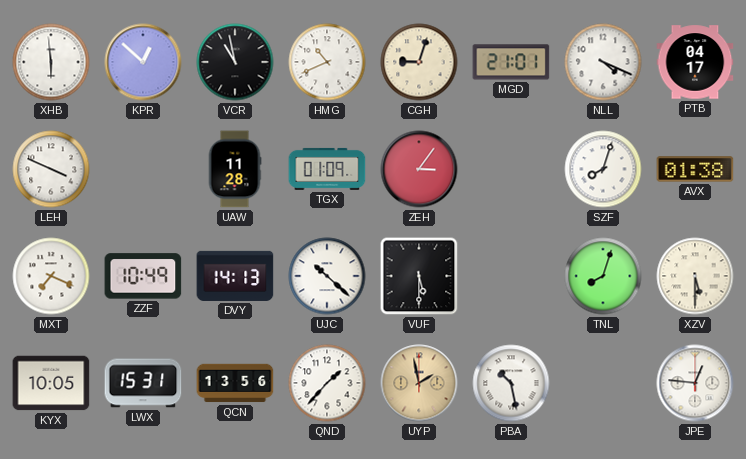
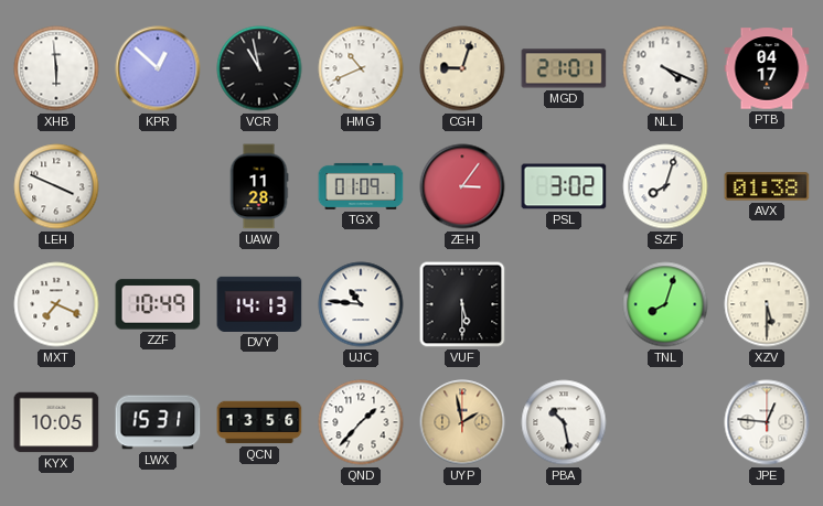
PSL: none -> 3:02 (564, 186)
UJC: 10:22 -> 10:46 (361, 304)
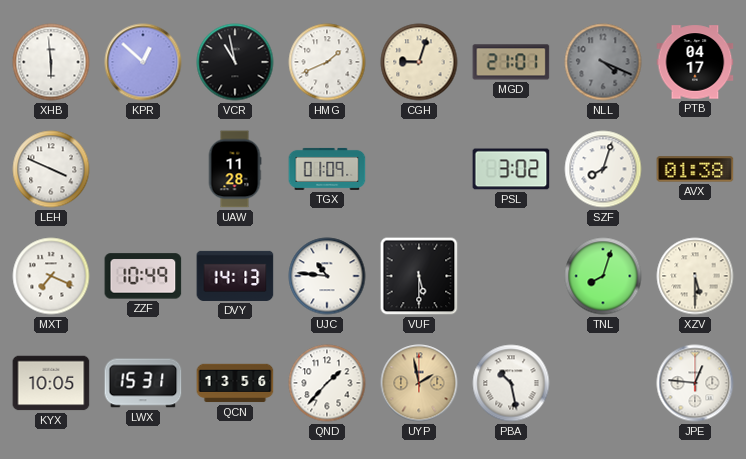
HMG: 10:41 -> 1:41 (327, 62)
NLL dial: white -> grey (603, 62)
ZEH: 3:06 -> none (462, 186)
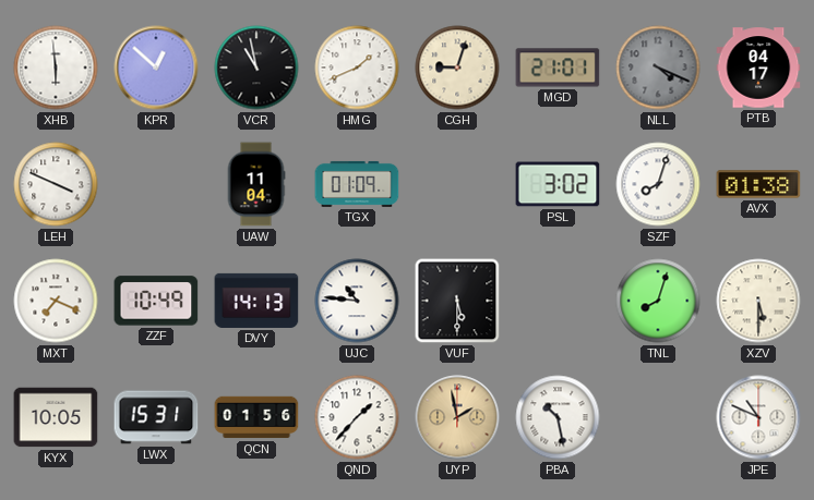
UAW: 11:28 -> 11:04 (256, 184)
QCN: 13:56 -> 01:56 (256, 417)
JPE: 12:46 -> 10:49 (758, 417)
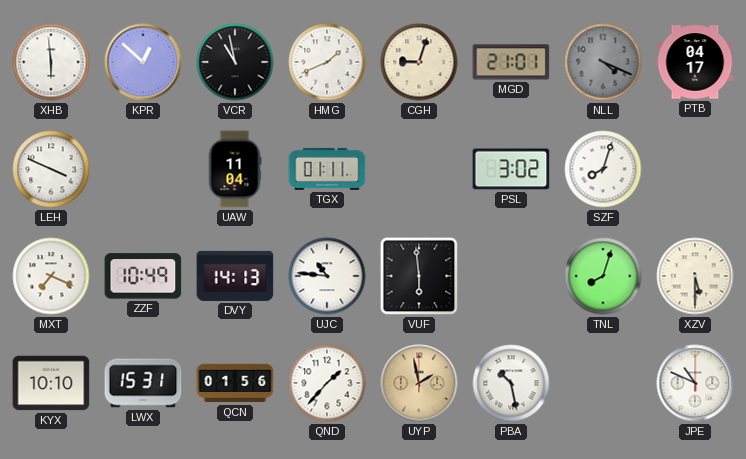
TGX: 01:09 -> 01:11 (327, 169)
AVX: 01:38 -> none (758, 184)
VUF: 5:30 -> 5:59 (419, 276)
KYX: 10:05 -> 10:10 (51, 383)
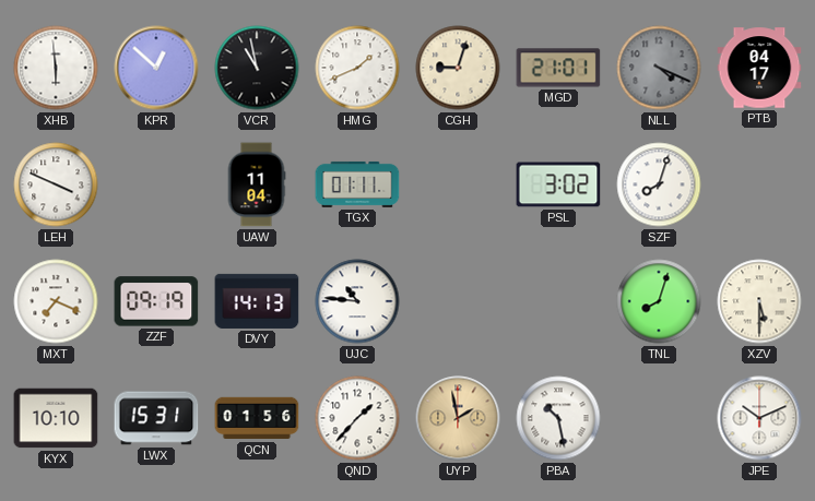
ZZF: 10:49 -> 09:19 (156, 301)
VUF: 5:59 -> none (419, 276)
JPE: 10:49 -> 10:11 (759, 418)
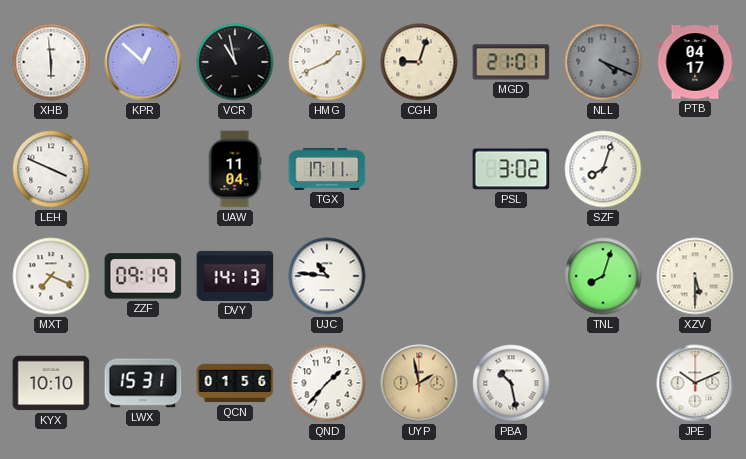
TGX: 01:11 -> 17:11 (327, 169)
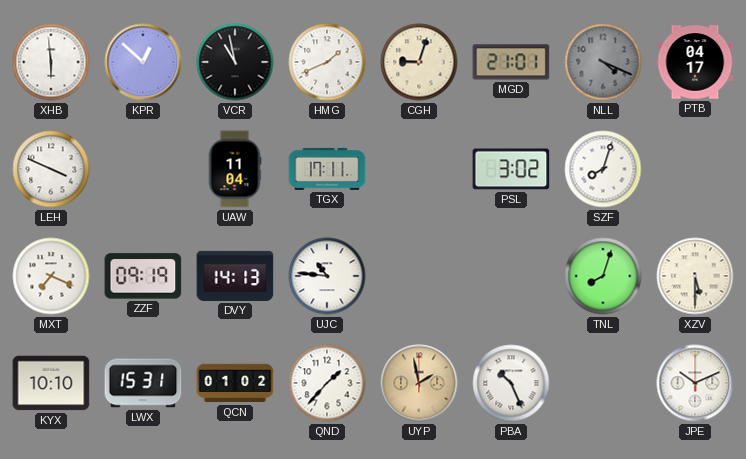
QCN: 01:56 -> 01:02 (235, 383)
PBA: 10:28 -> 10:26 (511, 383)
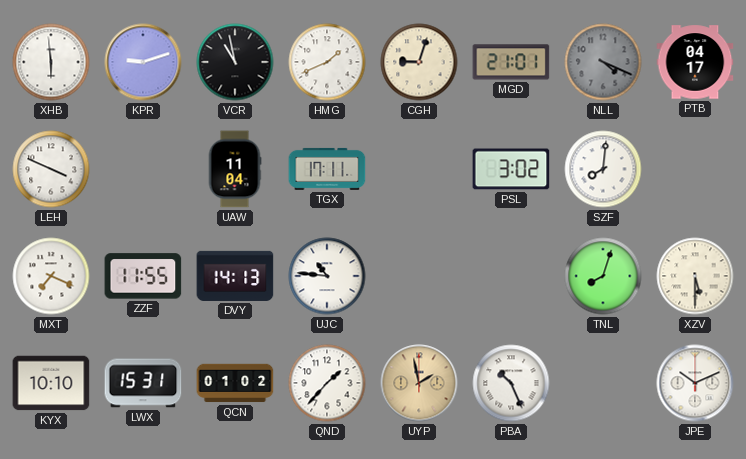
KPR: 12:52 -> 9:12 (143, 62)
SZF: 8:03 -> 8:01 (603, 169)
ZZF: 09:19 -> 11:55 (143, 276)
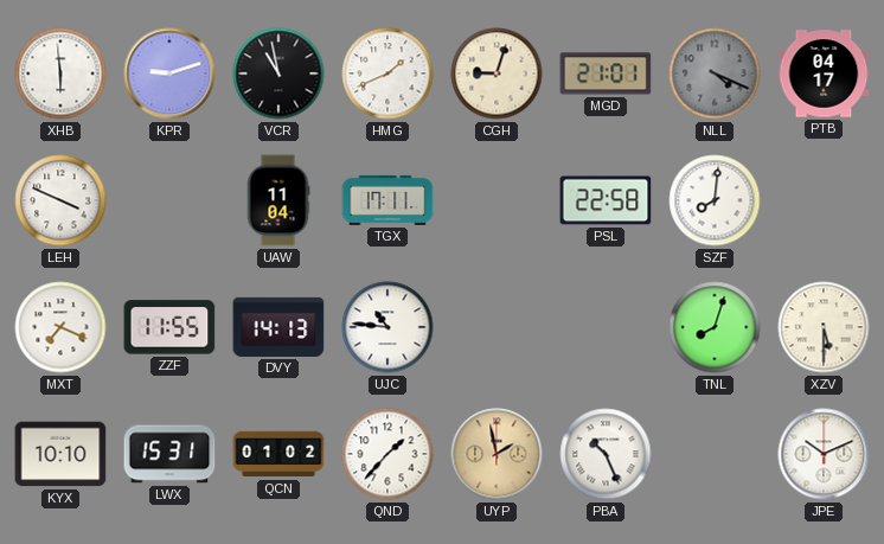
PSL: 3:02 -> 22:58 (606, 200)
